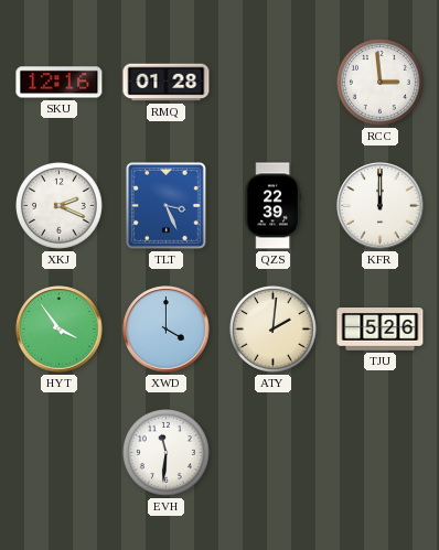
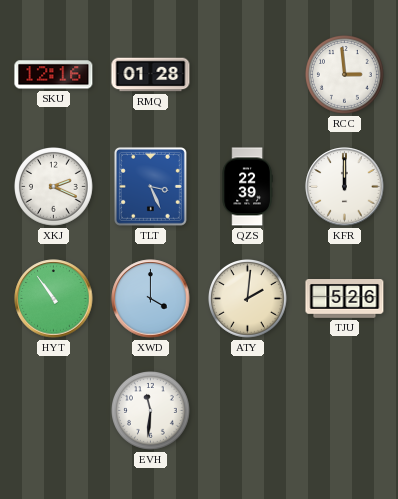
HYT: 3:54 -> 10:54 (54, 299)
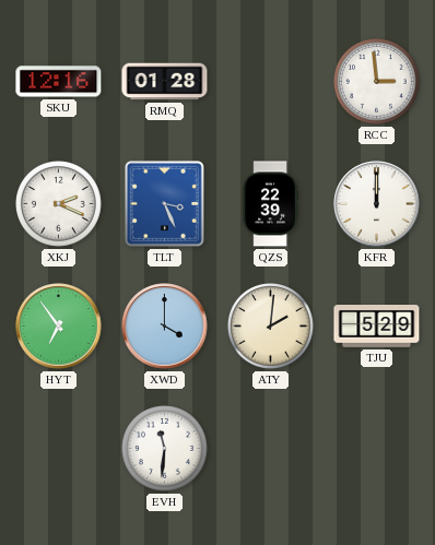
HYT: 10:54 -> 6:54 (59, 327)
TJU: 5:26 -> 5:29 (377, 327)
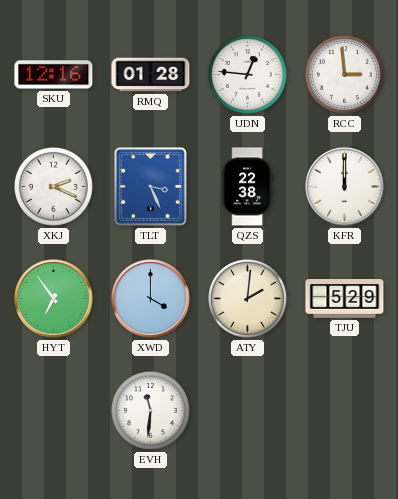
UDN: none -> 12:46 (248, 75)
QZS: 22:39 -> 22:38 (247, 187)
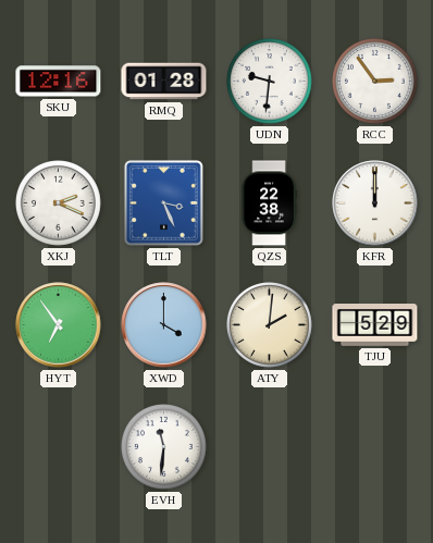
UDN: 12:46 -> 9:31 (270, 82)
RCC: 2:59 -> 2:54 (375, 82)
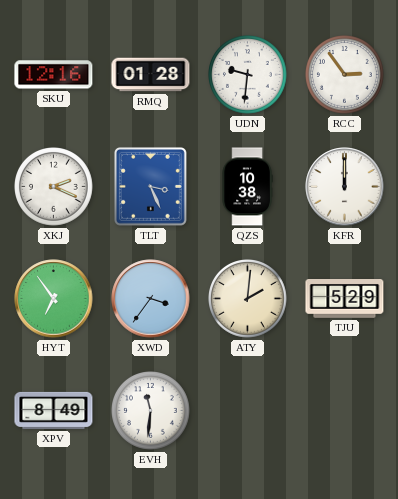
QZS: 22:38 -> 10:38 (247, 187)
XWD: 4:00 -> 3:36 (151, 299)
XPV: none -> 8:49 (54, 410)
